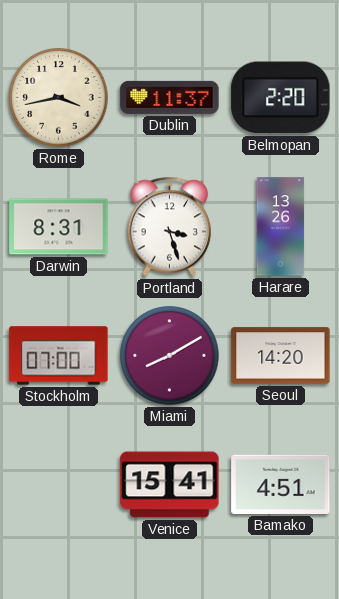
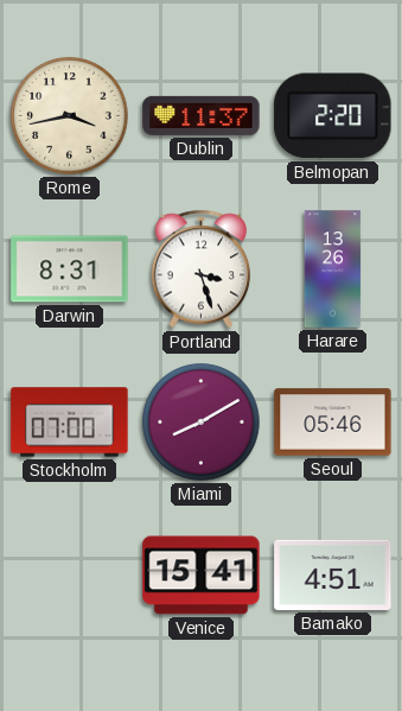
Seoul: 14:20 -> 05:46 (333, 423)
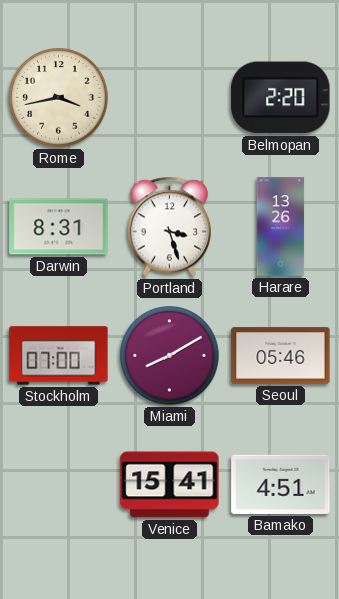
Dublin: 11:37 -> none (202, 115)
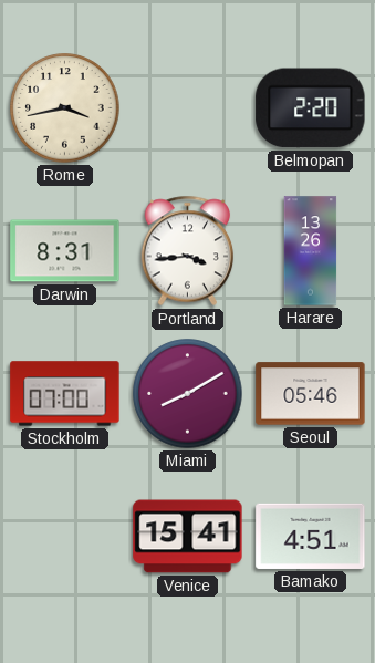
Portland: 3:27 -> 3:44 (188, 251)
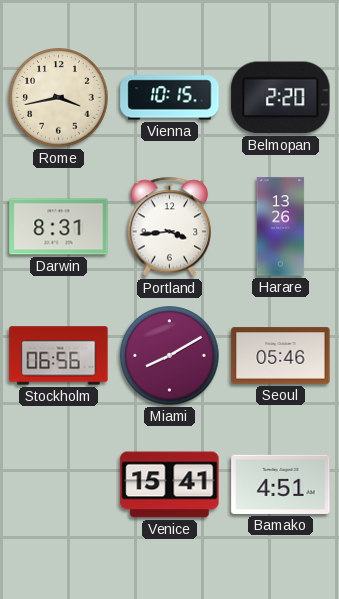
Vienna: none -> 10:15 (170, 98)
Stockholm: 07:00 -> 06:56 (59, 356)
